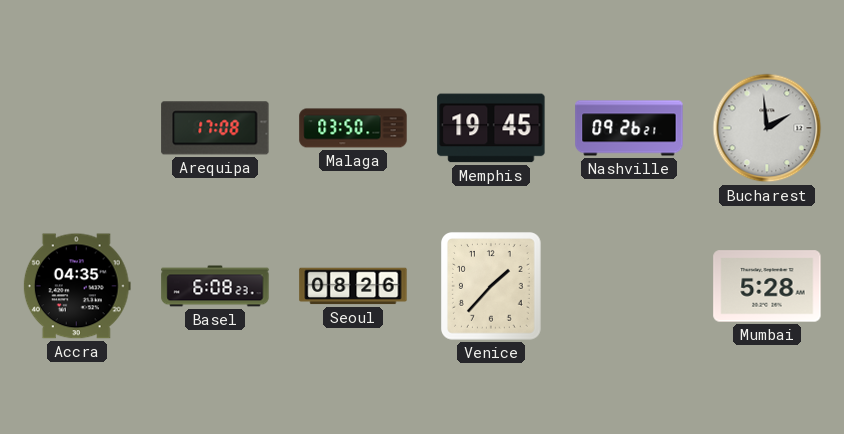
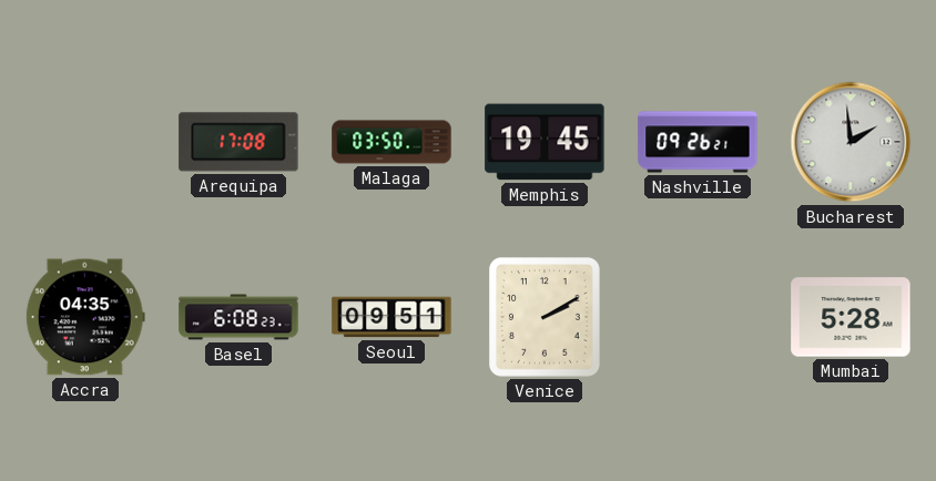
Seoul: 08:26 -> 09:51 (391, 317)
Venice: 1:37 -> 2:10 (546, 318)
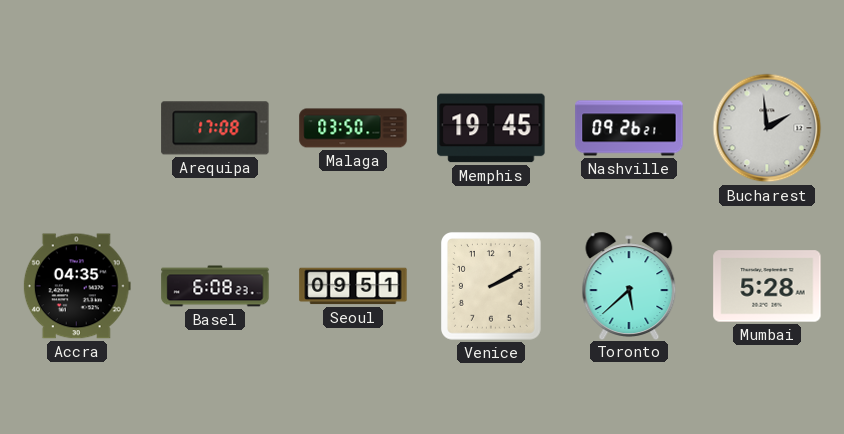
Toronto: none -> 5:38 (629, 285)
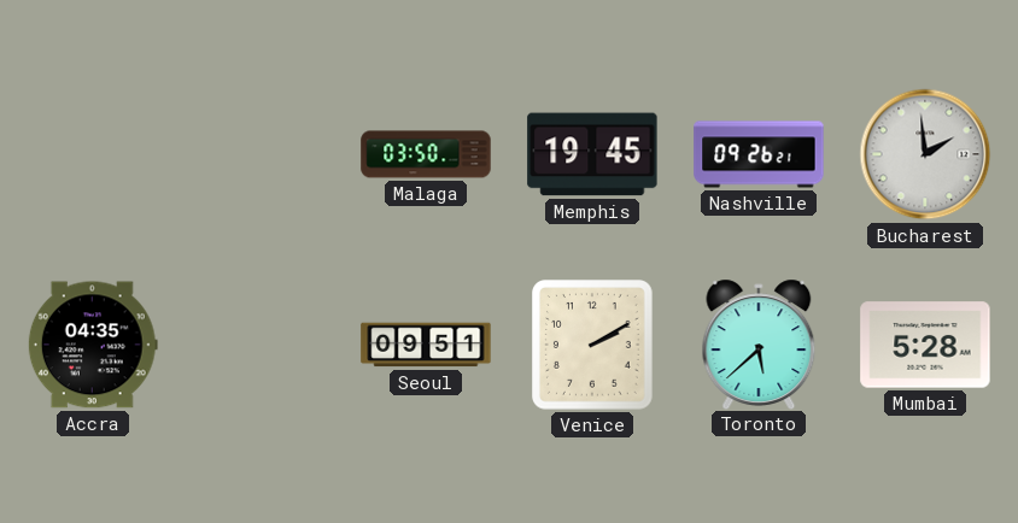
Arequipa: 17:08 -> none (215, 128)
Basel: 6:08 -> none (215, 286)
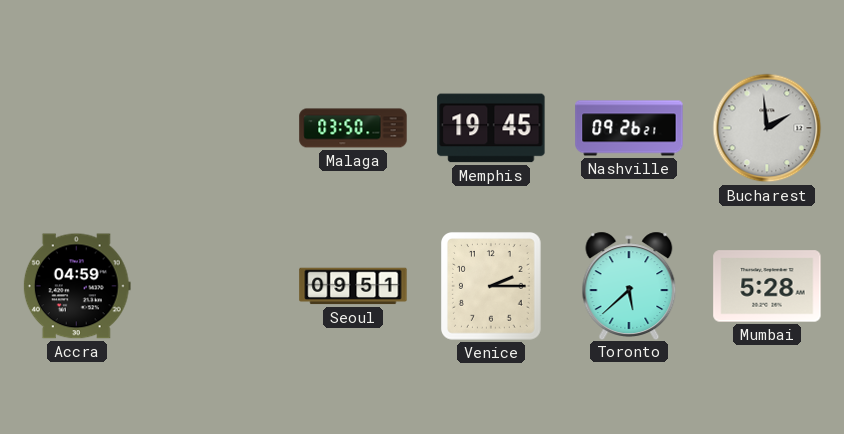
Accra: 04:35 -> 04:59 (77, 286)
Venice: 2:10 -> 2:15 (492, 287)
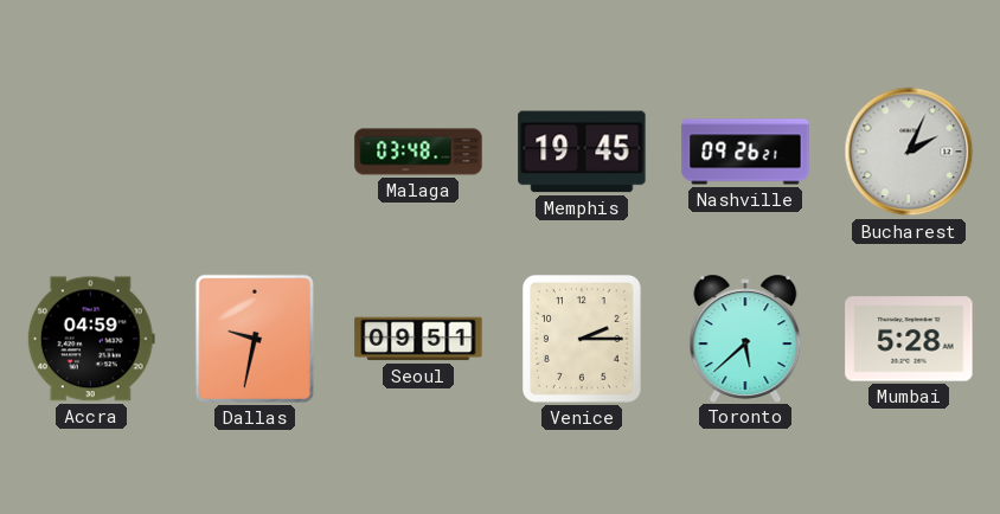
Malaga: 03:50 -> 03:48 (418, 152)
Bucharest: 1:59 -> 2:04 (909, 152)
Dallas: none -> 9:32 (255, 339)
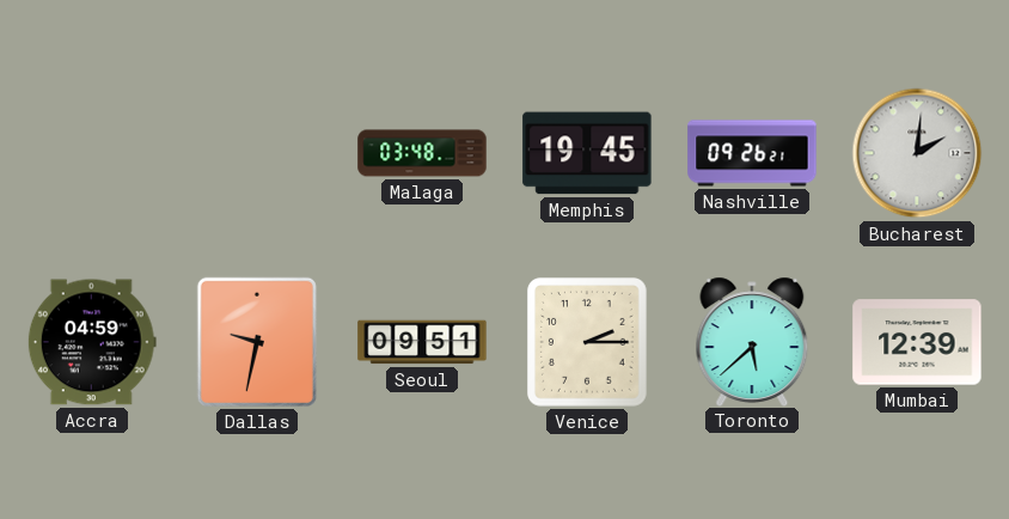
Bucharest: 2:04 -> 2:01 (917, 153)
Mumbai: 5:28 -> 12:39 (917, 342)
